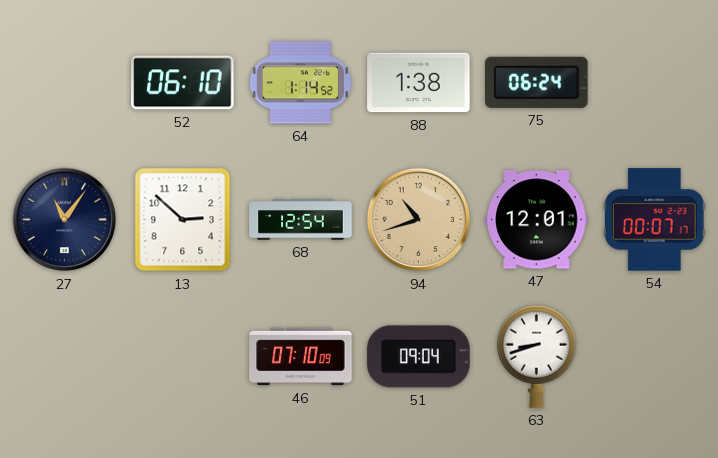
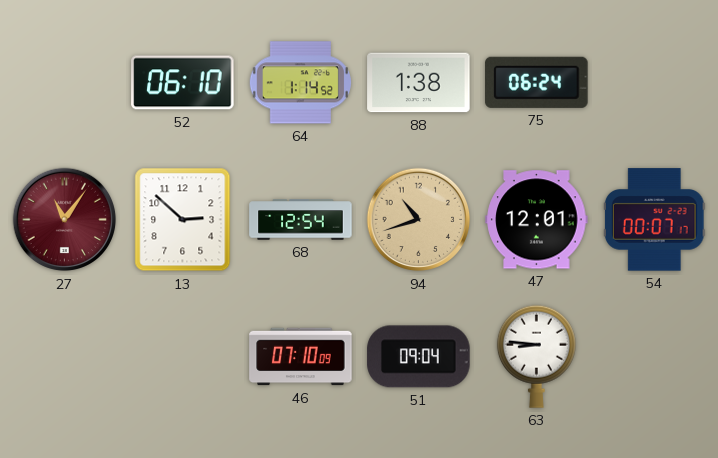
27 dial: navy -> burgundy (65, 220)
63: 8:42 -> 8:46 (536, 356)
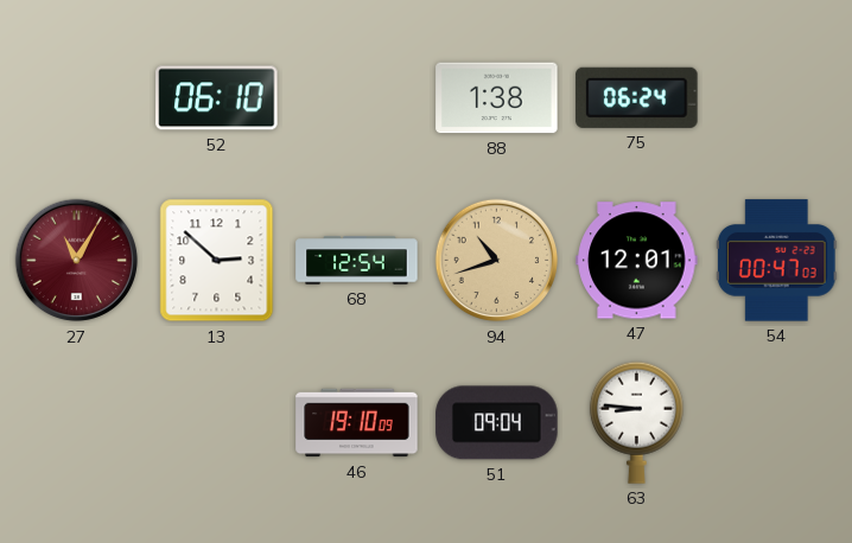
64: 1:14 -> none (300, 83)
27: 11:06 -> 11:05 (77, 261)
54: 00:07 -> 00:47 (776, 261)
46: 07:10 -> 19:10 (357, 423)
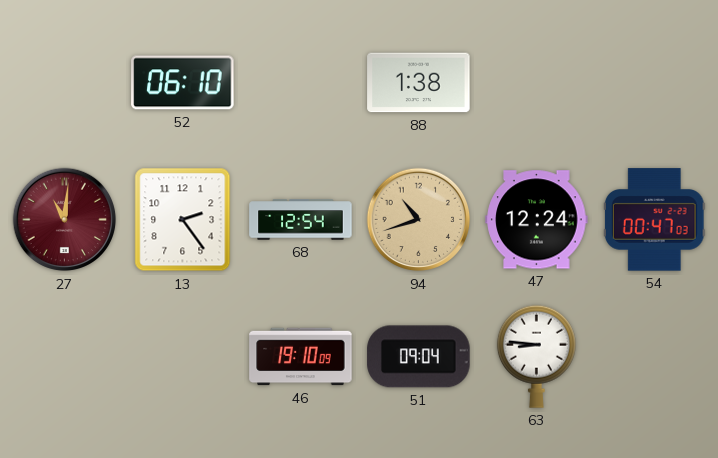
75: 06:24 -> none (637, 97)
27: 11:05 -> 11:01 (65, 220)
13: 2:52 -> 2:24 (183, 220)
47: 12:01 -> 12:24 (537, 220)
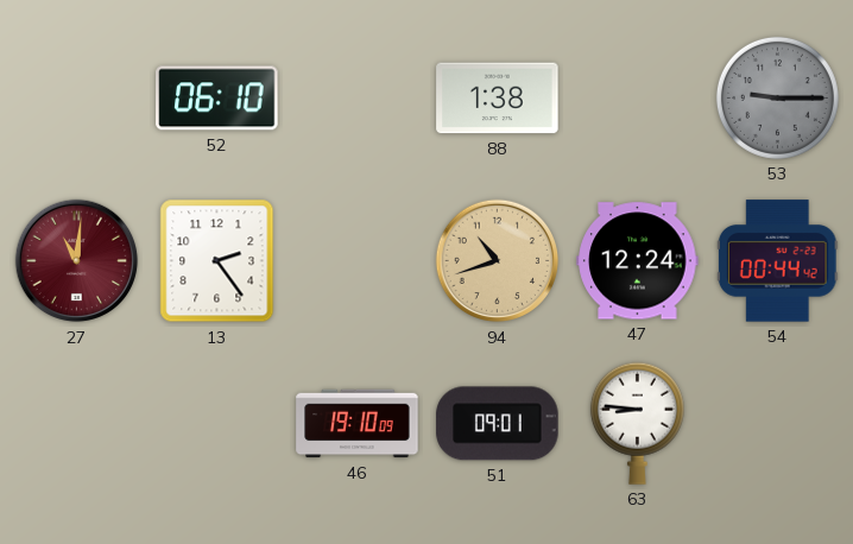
53: none -> 9:15 (777, 97)
68: 12:54 -> none (301, 220)
54: 00:47 -> 00:44 (777, 261)
51: 09:04 -> 09:01 (498, 424)
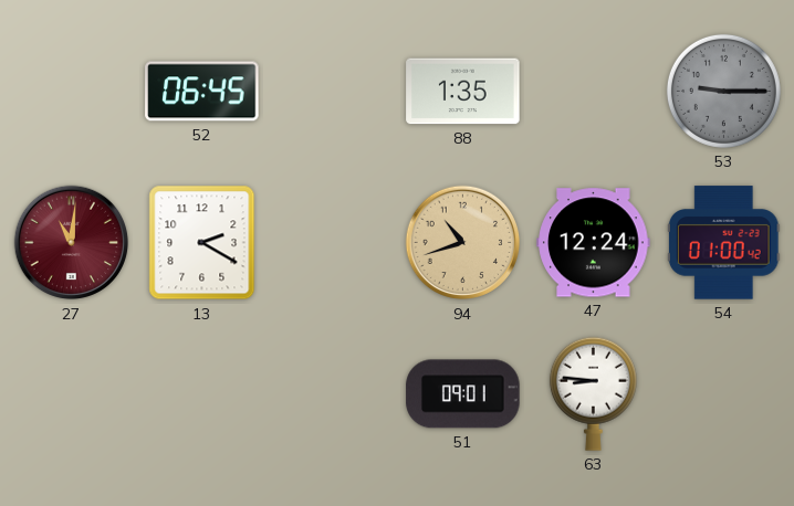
52: 06:10 -> 06:45 (202, 92)
88: 1:38 -> 1:35 (463, 92)
13: 2:24 -> 2:20 (202, 243)
54: 00:44 -> 01:00 (723, 243)
46: 19:10 -> none (358, 424)
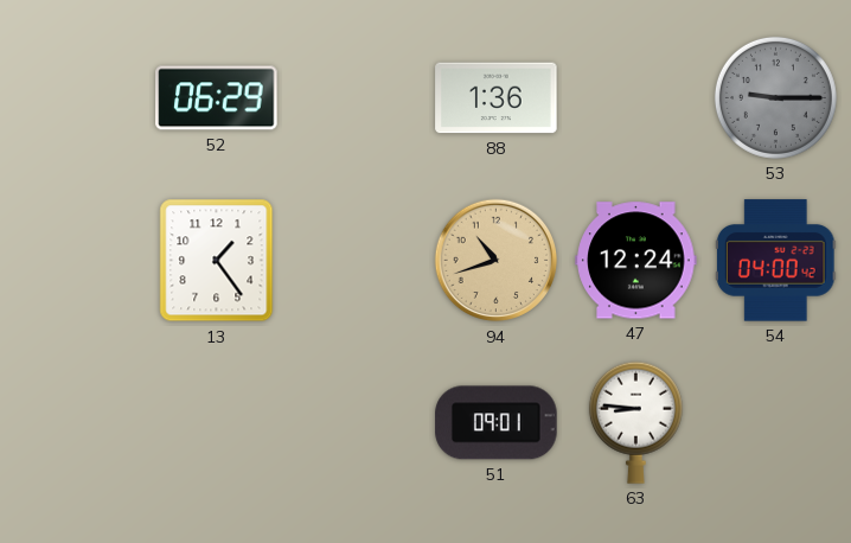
52: 06:45 -> 06:29 (217, 98)
88: 1:35 -> 1:36 (497, 98)
27: 11:01 -> none (72, 243)
13: 2:20 -> 1:24 (217, 261)
54: 01:00 -> 04:00 (775, 261)
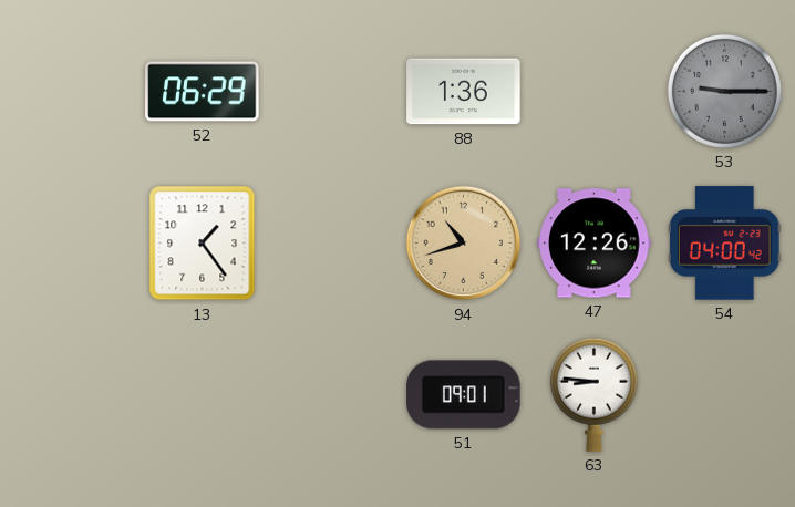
47: 12:24 -> 12:26 (595, 244)
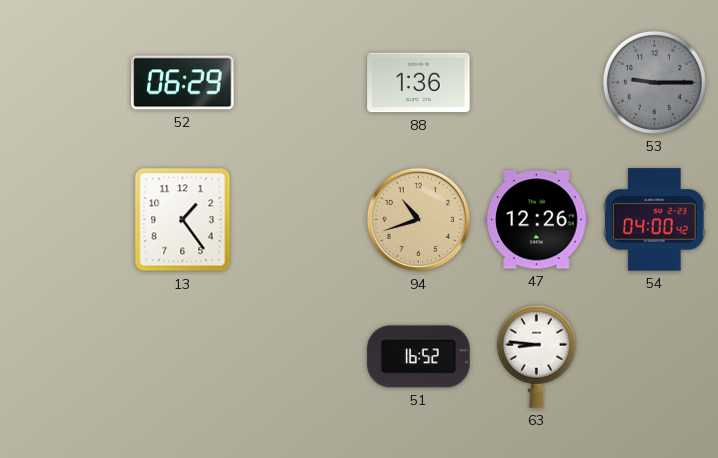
51: 09:01 -> 16:52 (419, 357)
